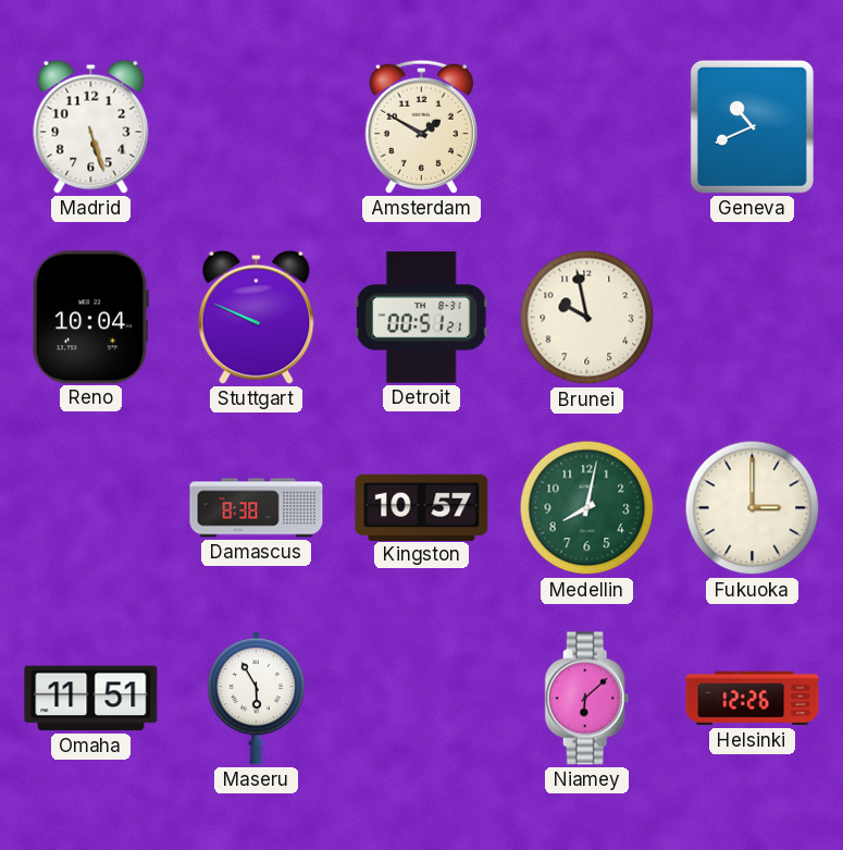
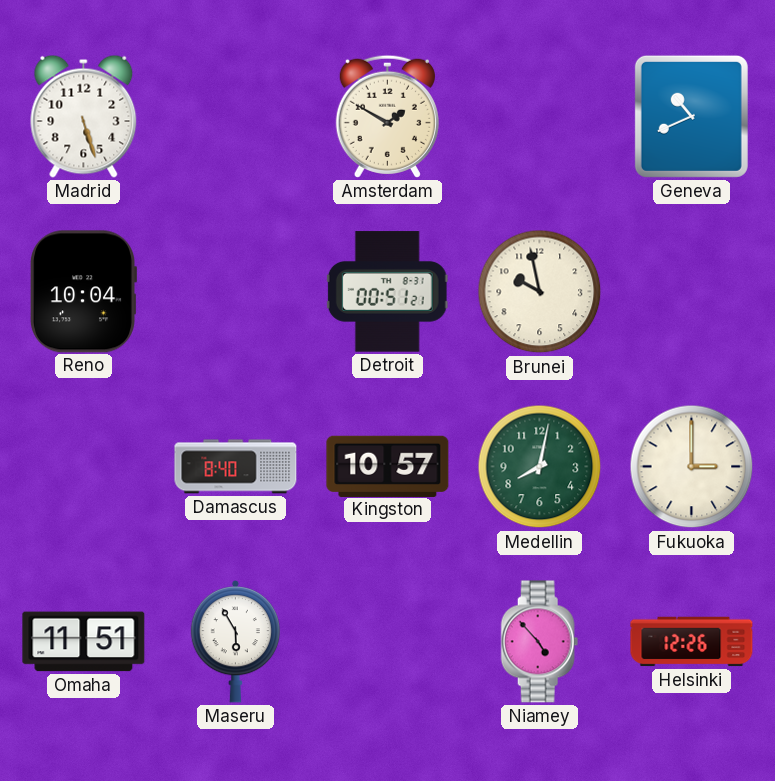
Stuttgart: 9:49 -> none (257, 317)
Damascus: 8:38 -> 8:40 (236, 467)
Niamey: 6:08 -> 4:53 (540, 642)
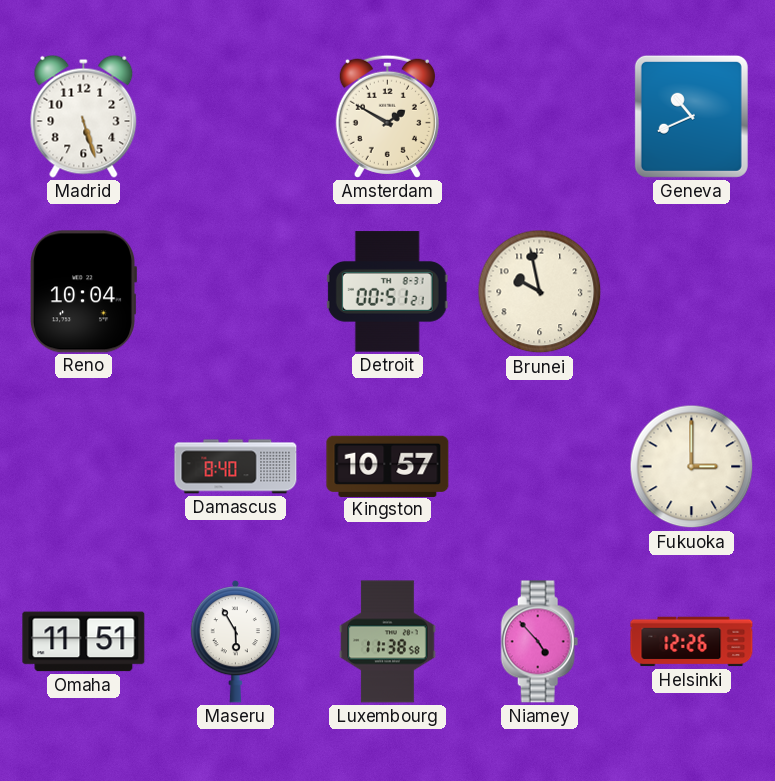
Medellin: 8:02 -> none (540, 467)
Luxembourg: none -> 11:38 (388, 642)
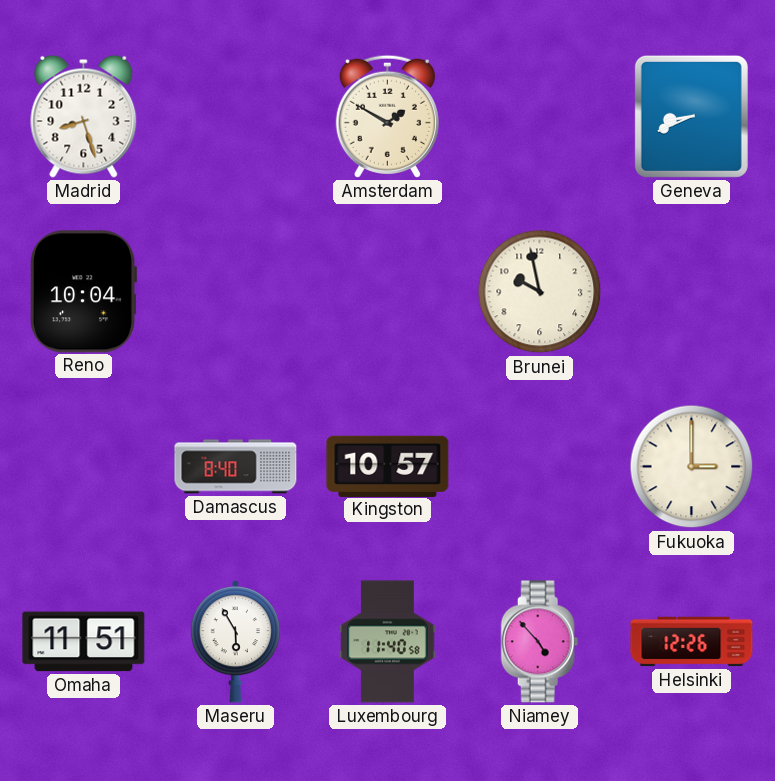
Madrid: 5:27 -> 8:27 (84, 116)
Geneva: 10:41 -> 8:41 (691, 116)
Detroit: 00:51 -> none (387, 292)
Luxembourg: 11:38 -> 11:40 (388, 642)
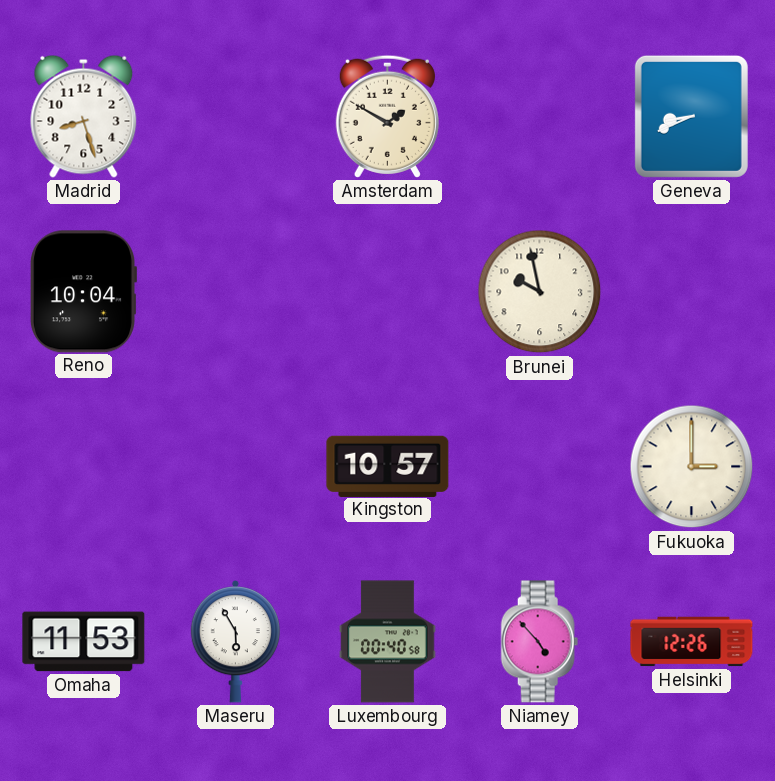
Damascus: 8:40 -> none (236, 467)
Omaha: 11:51 -> 11:53 (84, 642)
Luxembourg: 11:40 -> 00:40 (388, 642)
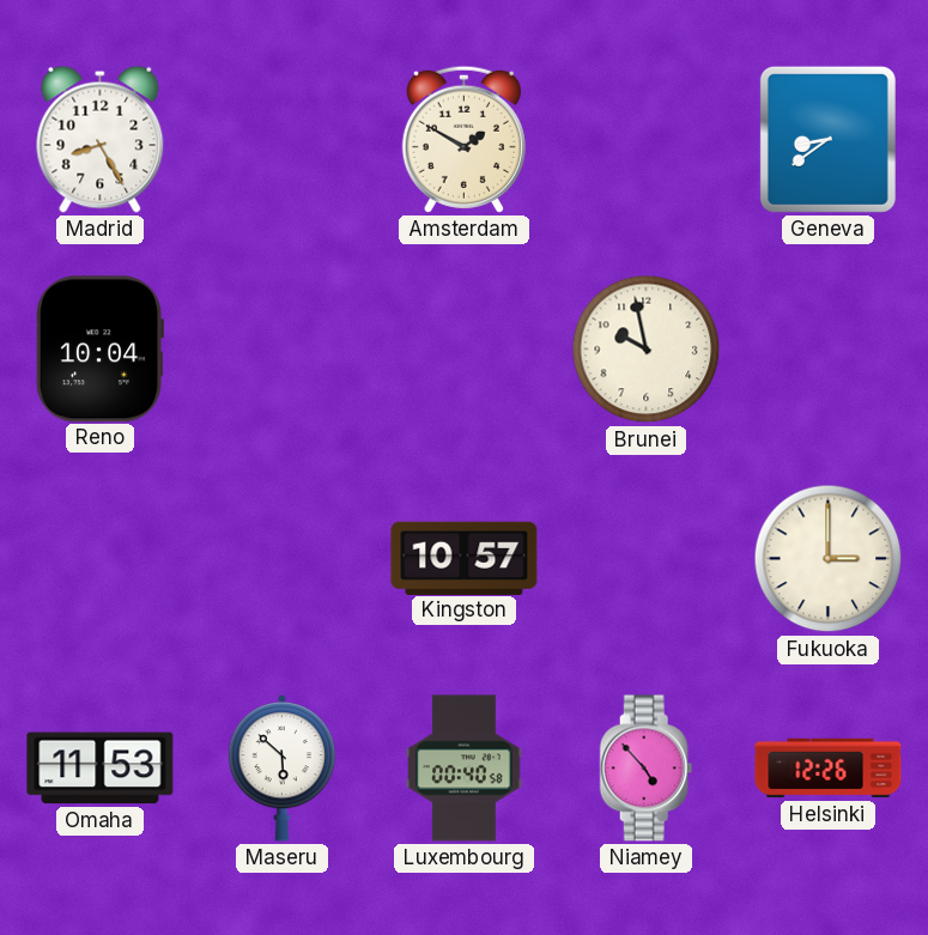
Madrid: 8:27 -> 8:25 (101, 139)
Geneva: 8:41 -> 8:39 (827, 139)
Maseru: 5:55 -> 5:52 (283, 767)
